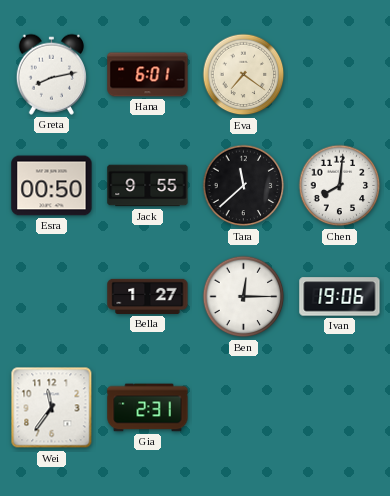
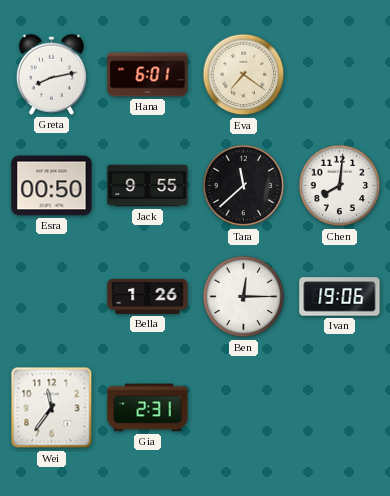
Bella: 1:27 -> 1:26 (148, 296)
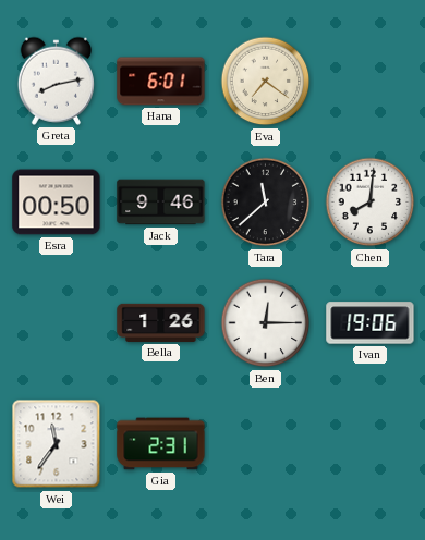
Jack: 9:55 -> 9:46 (161, 202)
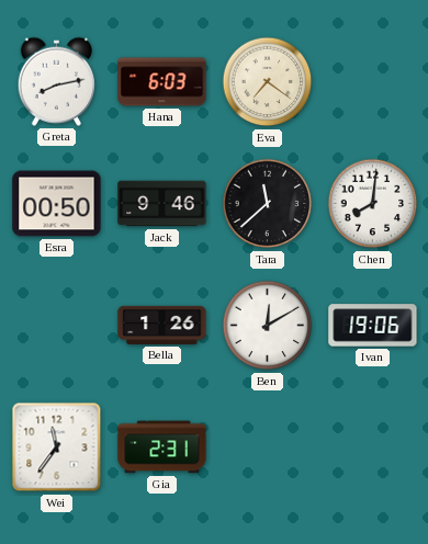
Hana: 6:01 -> 6:03 (162, 82)
Ben: 12:15 -> 12:10 (268, 326)
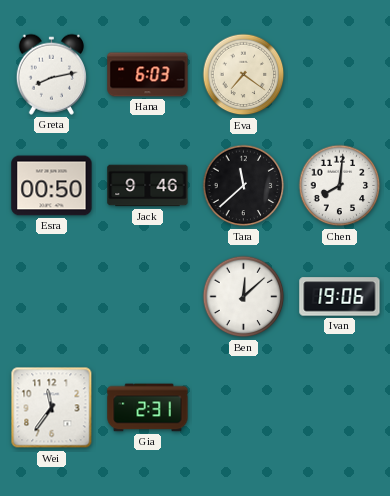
Bella: 1:26 -> none (162, 325)
Ben: 12:10 -> 12:08 (244, 297)
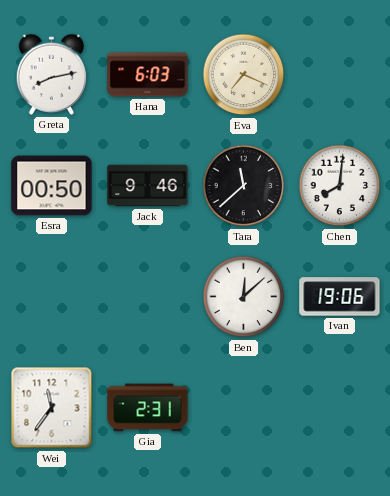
Eva: 7:21 -> 7:19 (244, 75)
